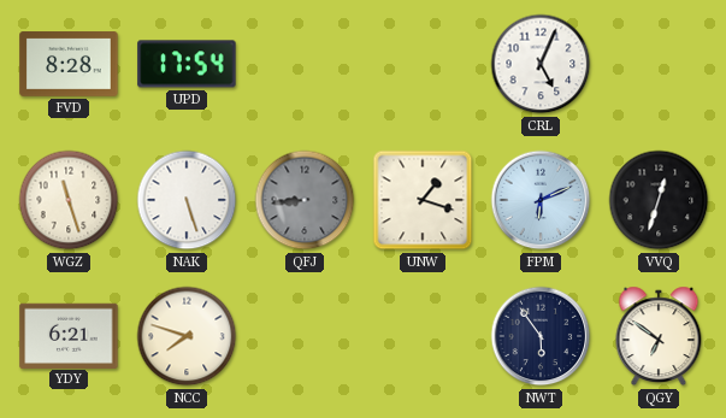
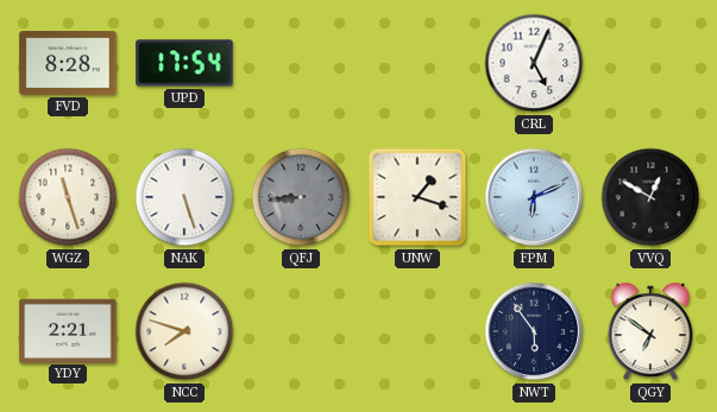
VVQ: 12:33 -> 12:50 (650, 197)
YDY: 6:21 -> 2:21 (68, 330)
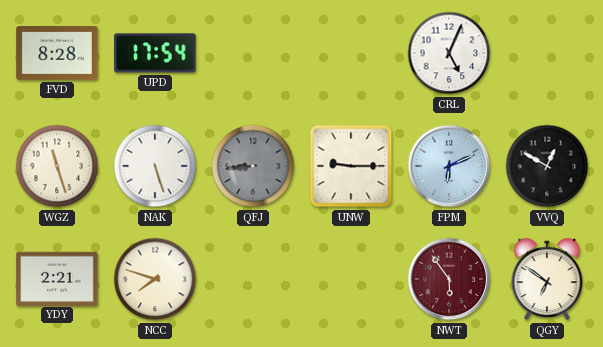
UNW: 1:18 -> 9:15 (351, 166)
NWT dial: navy -> burgundy (449, 279)
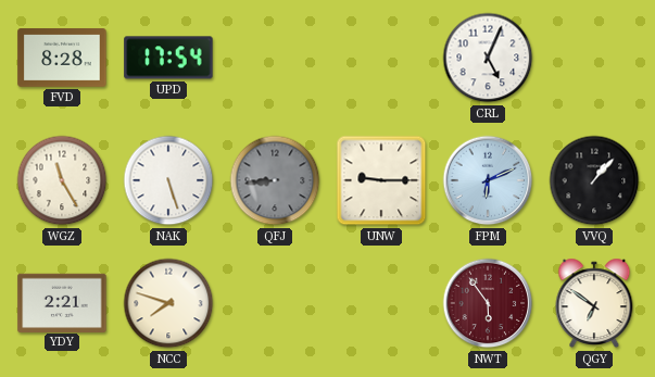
WGZ: 11:27 -> 11:25 (62, 180)
VVQ: 12:50 -> 1:07 (594, 180)
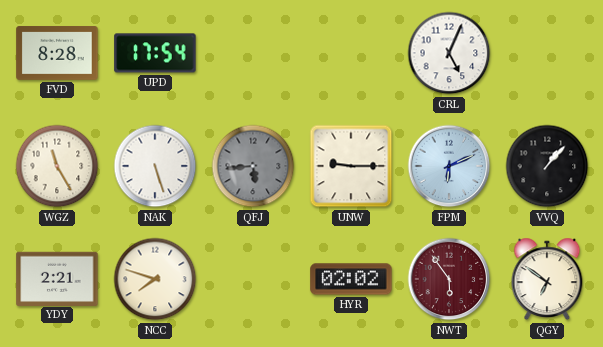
QFJ: 8:44 -> 5:44 (253, 166)
HYR: none -> 02:02 (351, 279)
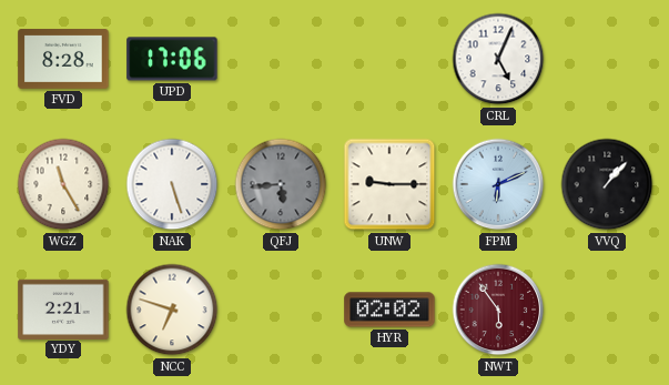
UPD: 17:54 -> 17:06 (172, 59)
NCC: 7:48 -> 6:48 (172, 310)
QGY: 6:51 -> none (547, 279)
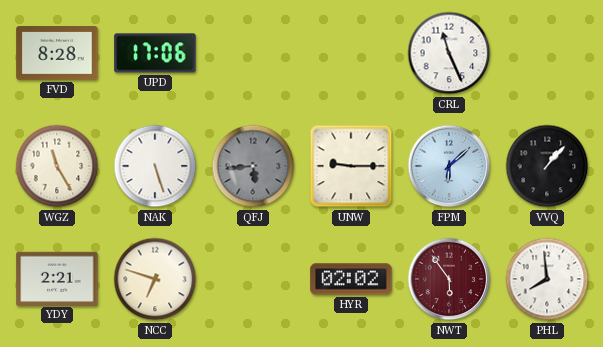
CRL: 5:04 -> 11:26 (449, 53)
FPM: 6:11 -> 6:08 (449, 166)
PHL: none -> 7:59 (547, 279)
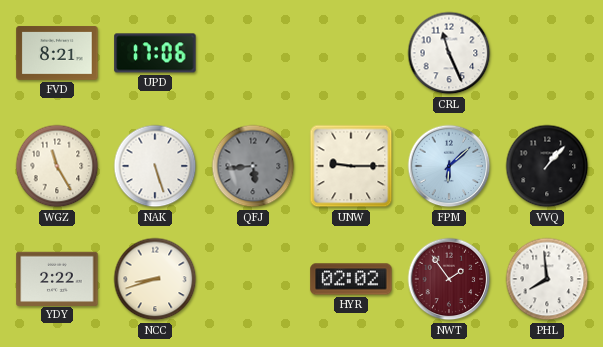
FVD: 8:28 -> 8:21 (57, 53)
YDY: 2:21 -> 2:22 (57, 278)
NCC: 6:48 -> 8:42 (155, 279)
NWT: 5:54 -> 1:54 (449, 279)
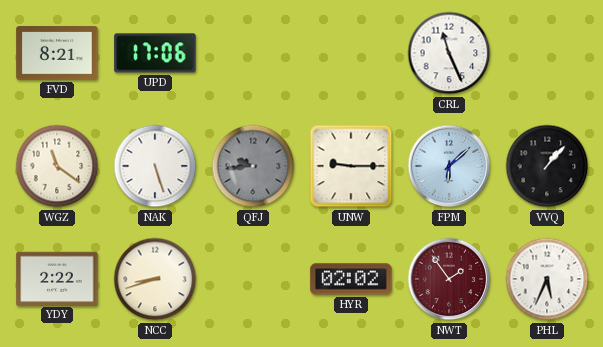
WGZ: 11:25 -> 11:21 (57, 166)
QFJ: 5:44 -> 9:44 (253, 166)
PHL: 7:59 -> 5:34 (547, 279)
